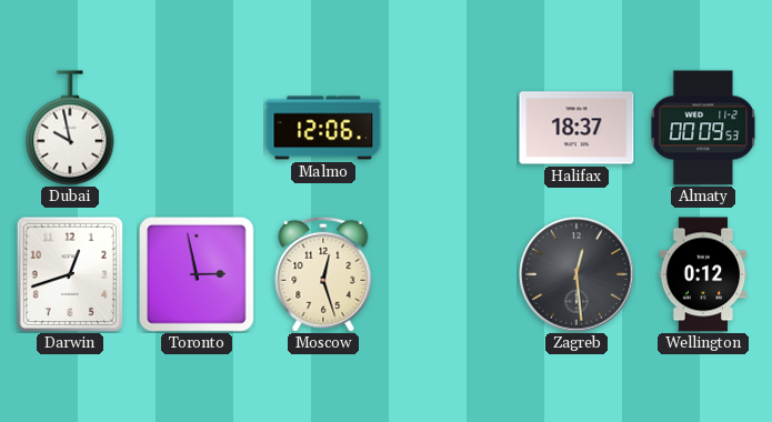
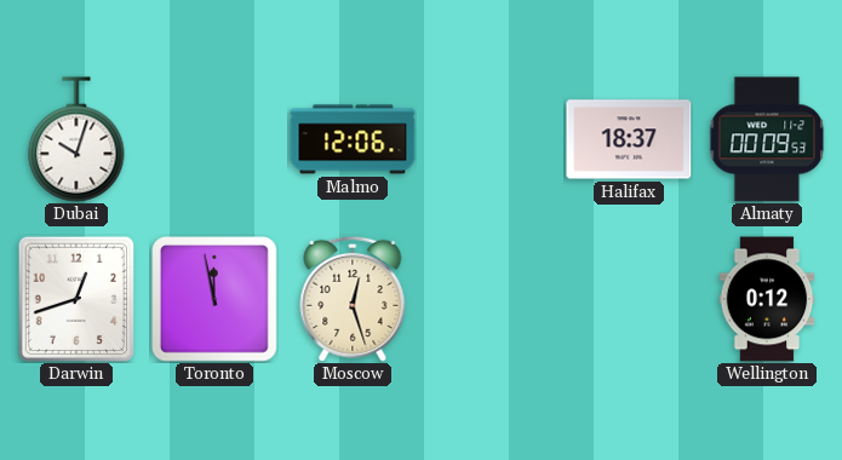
Dubai: 9:58 -> 10:03 (76, 139)
Toronto: 2:58 -> 11:58 (216, 300)
Zagreb: 12:29 -> none (577, 274)
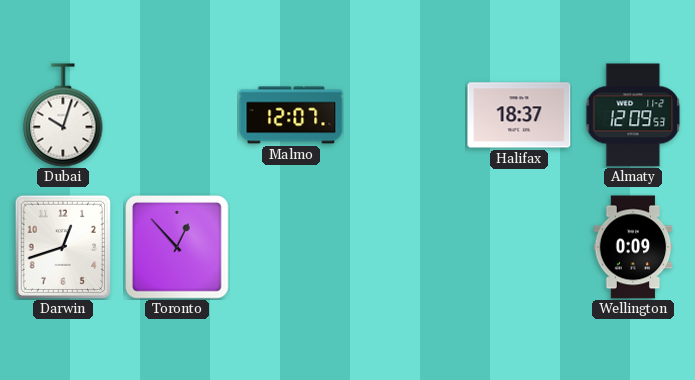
Malmo: 12:06 -> 12:07 (291, 115)
Almaty: 00:09 -> 12:09 (633, 115)
Toronto: 11:58 -> 12:53 (178, 248)
Moscow: 12:27 -> none (353, 299)
Wellington: 0:12 -> 0:09 (633, 247)
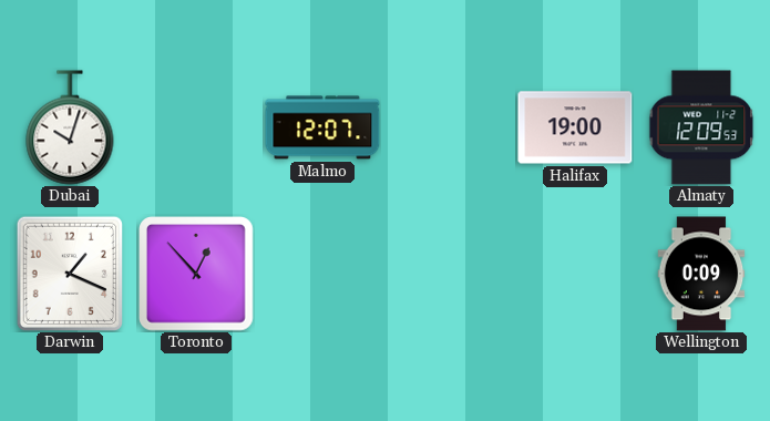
Halifax: 18:37 -> 19:00 (575, 127)
Darwin: 12:42 -> 1:19 (70, 273)
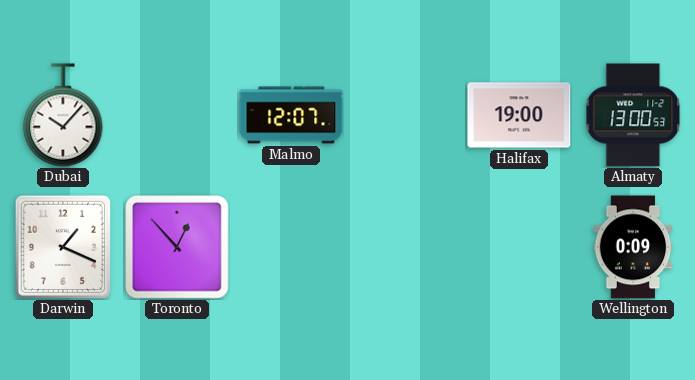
Dubai: 10:03 -> 10:07 (63, 115)
Almaty: 12:09 -> 13:00 (633, 115)
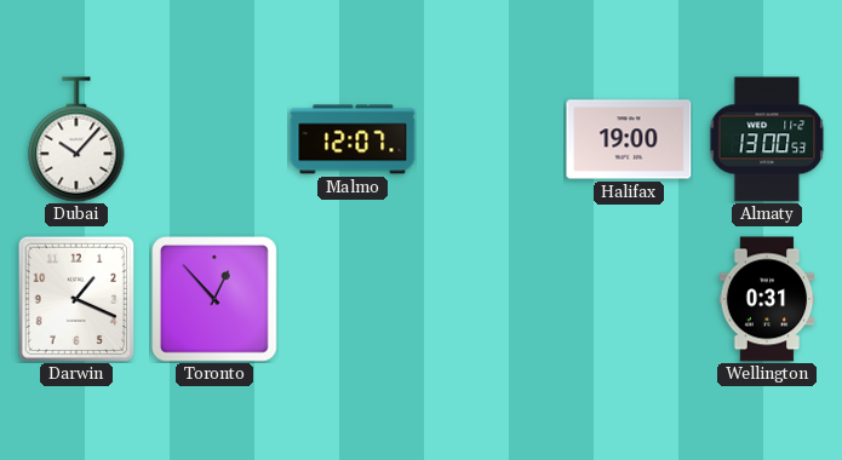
Wellington: 0:09 -> 0:31 (767, 299)
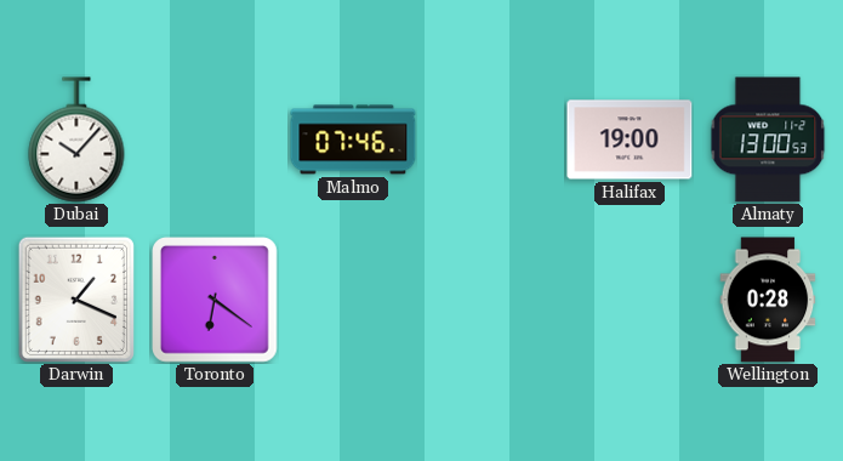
Malmo: 12:07 -> 07:46 (353, 140)
Toronto: 12:53 -> 6:21 (216, 301)
Wellington: 0:31 -> 0:28 (768, 300)
